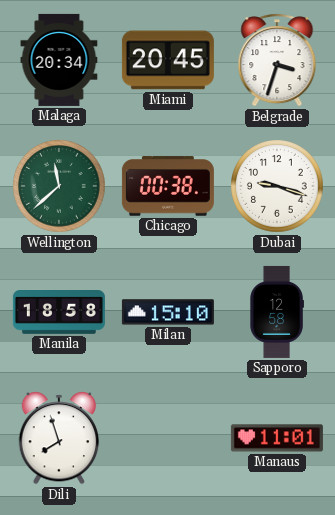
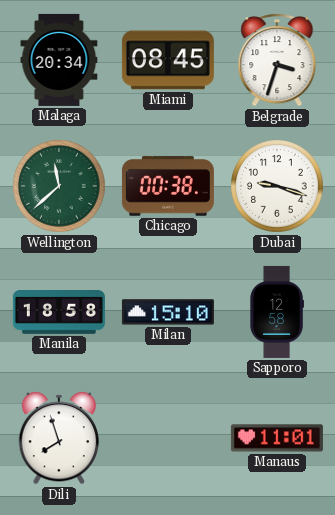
Miami: 20:45 -> 08:45 (168, 60)
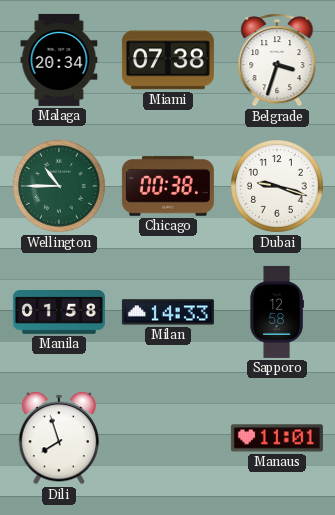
Miami: 08:45 -> 07:38 (168, 60)
Wellington: 11:38 -> 10:45 (59, 186)
Manila: 18:58 -> 01:58 (59, 313)
Milan: 15:10 -> 14:33 (168, 312)
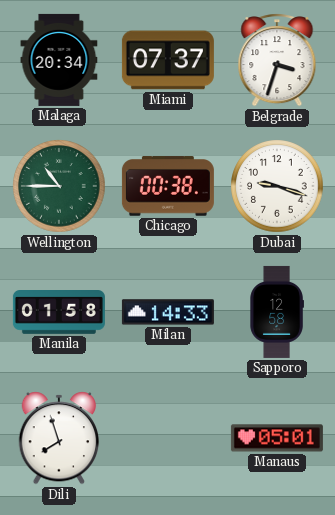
Miami: 07:38 -> 07:37 (168, 60)
Manaus: 11:01 -> 05:01 (277, 438)
